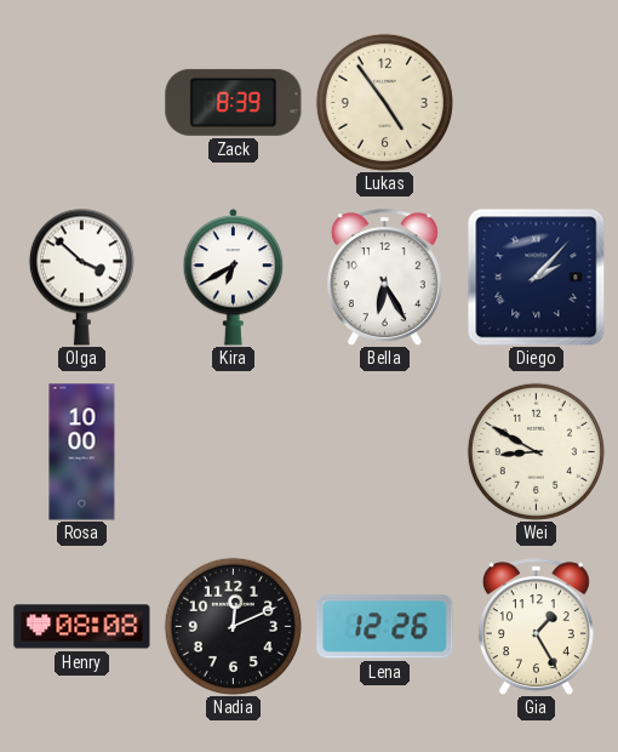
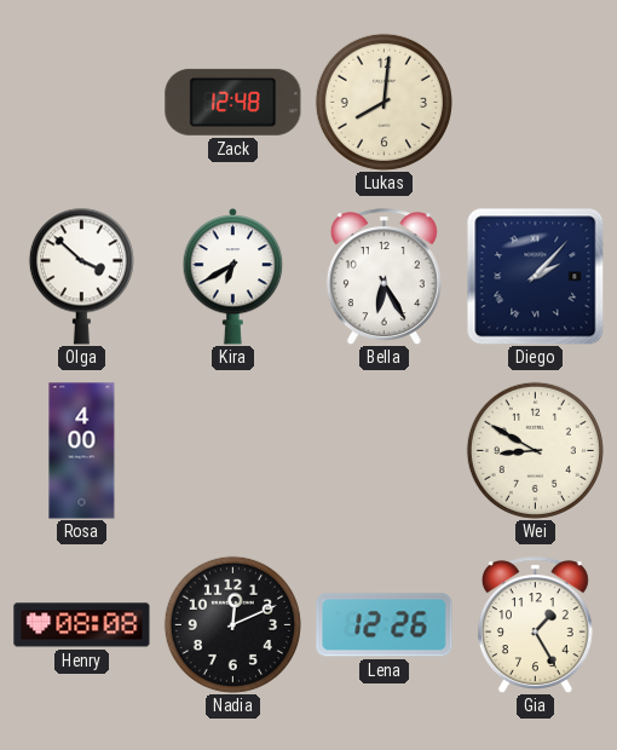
Zack: 8:39 -> 12:48 (233, 102)
Lukas: 4:54 -> 8:01 (384, 102)
Rosa: 10:00 -> 4:00 (82, 451)
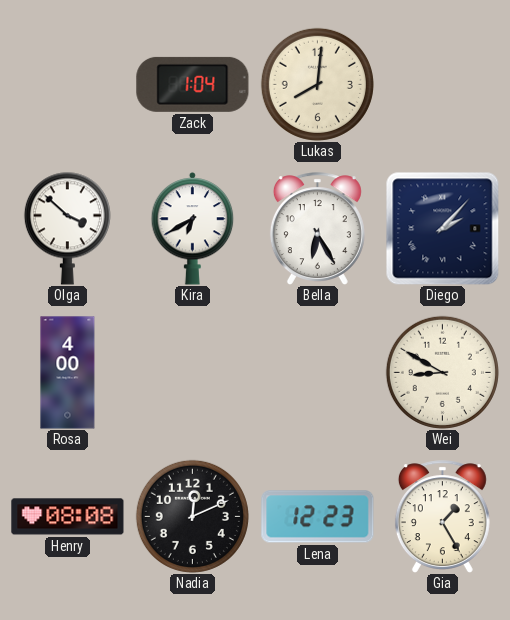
Zack: 12:48 -> 1:04 (193, 84)
Lena: 12:26 -> 12:23 (318, 517)
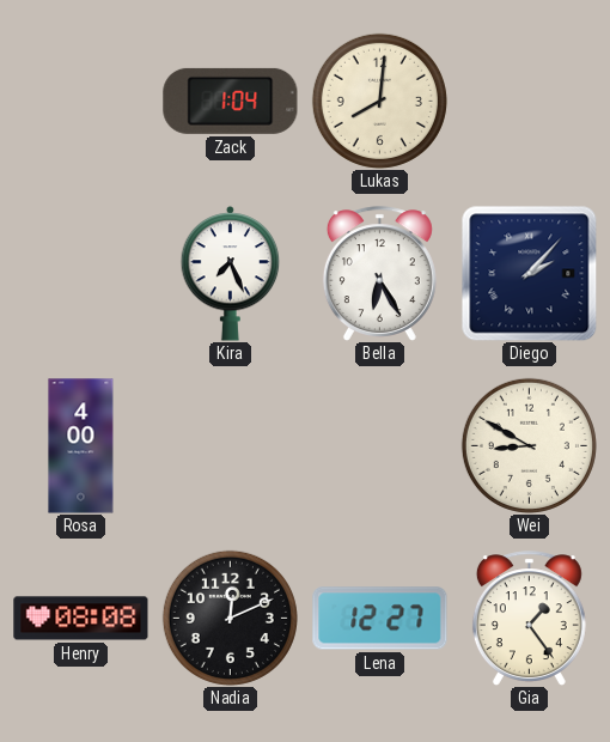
Olga: 3:52 -> none (67, 228)
Kira: 6:40 -> 7:26 (231, 273)
Lena: 12:23 -> 12:27 (380, 619)
Gia: 1:25 -> 1:24 (529, 618)
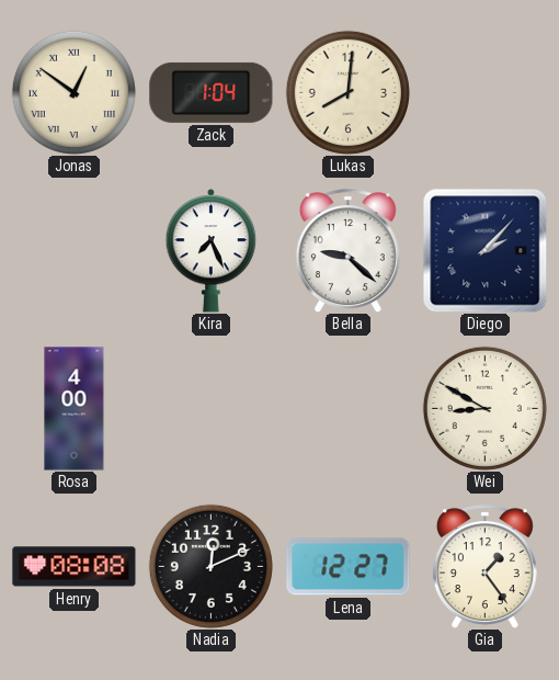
Jonas: none -> 12:51 (73, 92)
Bella: 6:25 -> 9:22 (347, 250)
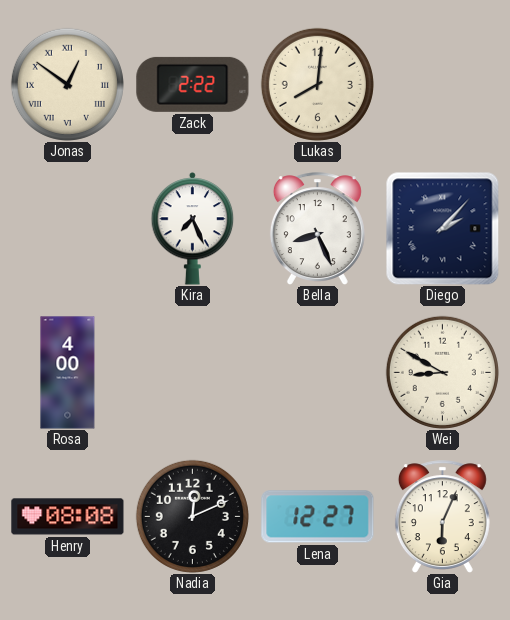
Zack: 1:04 -> 2:22 (193, 84)
Bella: 9:22 -> 8:26 (317, 228)
Gia: 1:24 -> 6:04 (442, 516)
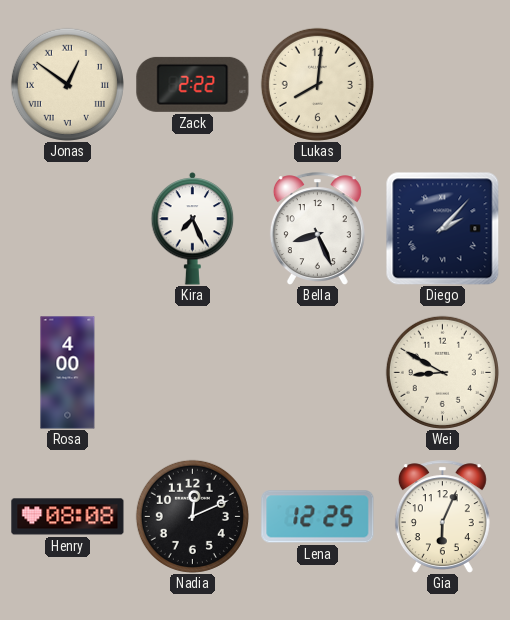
Lena: 12:27 -> 12:25 (318, 517)
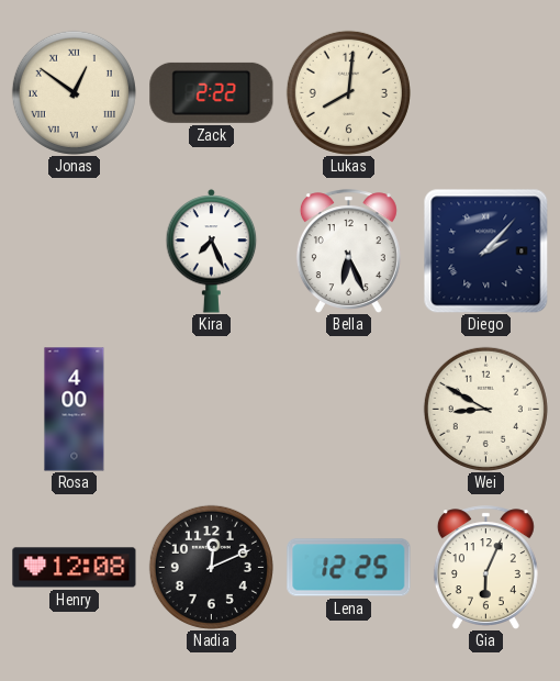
Bella: 8:26 -> 6:26 (348, 250)
Henry: 08:08 -> 12:08 (75, 568)
